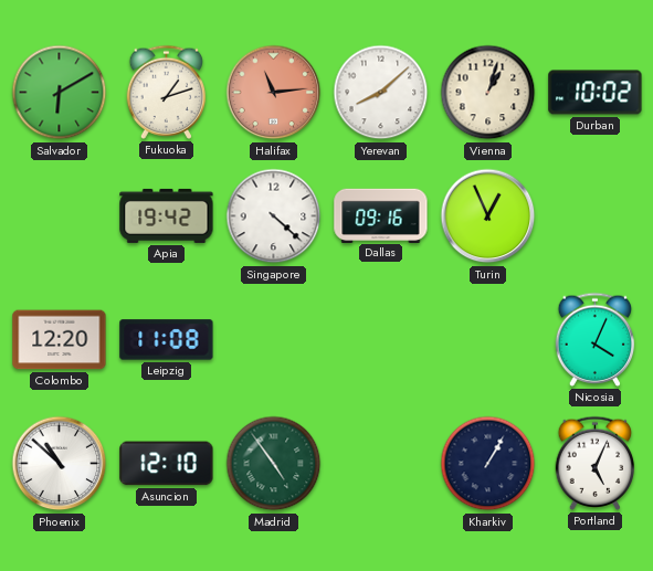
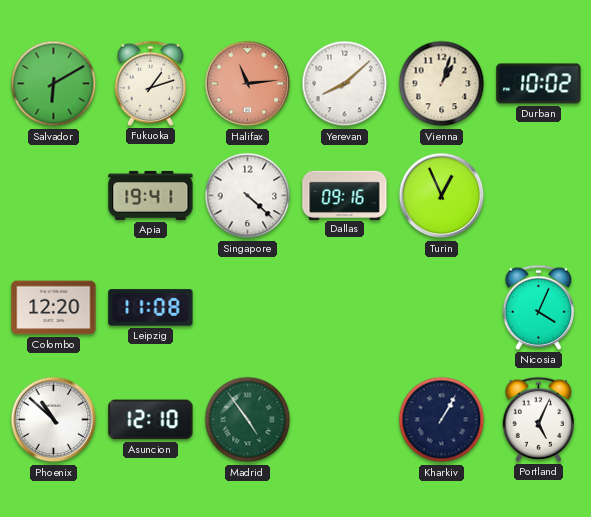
Apia: 19:42 -> 19:41 (151, 195)
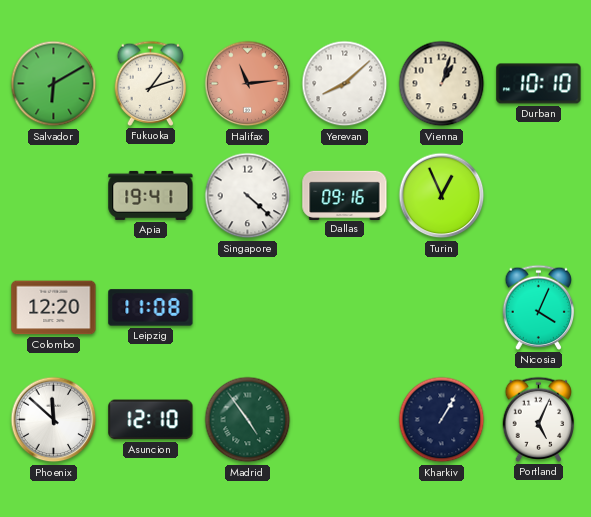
Durban: 10:02 -> 10:10 (539, 84)
Phoenix: 10:52 -> 11:52 (54, 420)
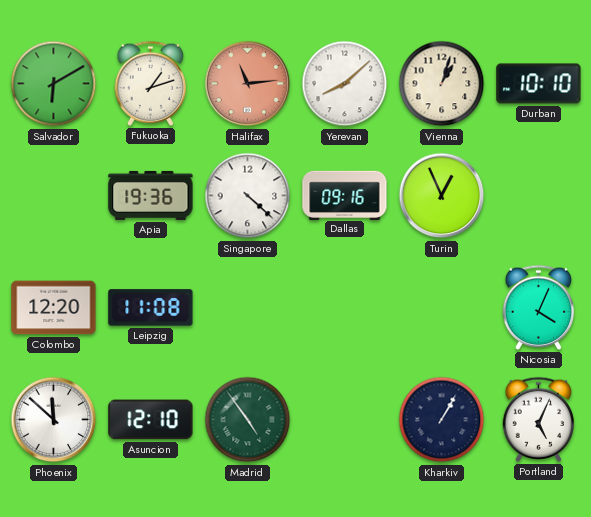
Apia: 19:41 -> 19:36 (151, 195)
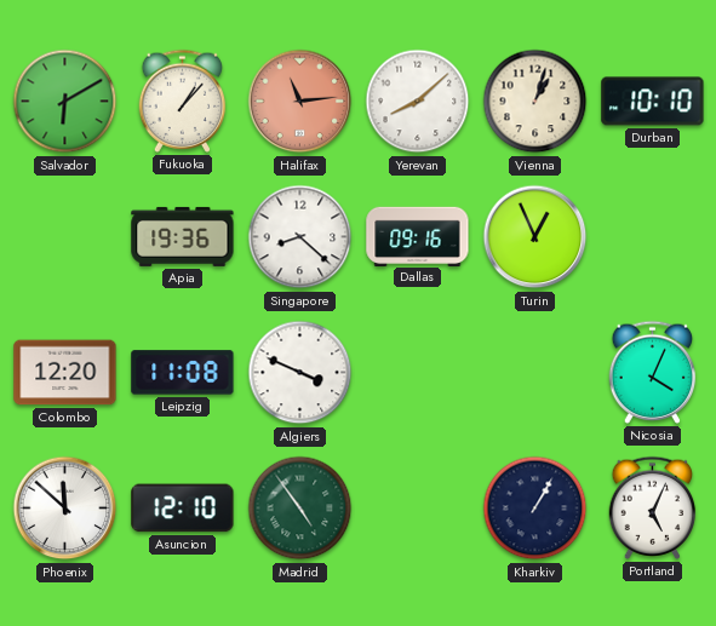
Fukuoka: 1:12 -> 1:07 (183, 100)
Singapore: 4:22 -> 8:22 (300, 237)
Algiers: none -> 3:49 (300, 373)
